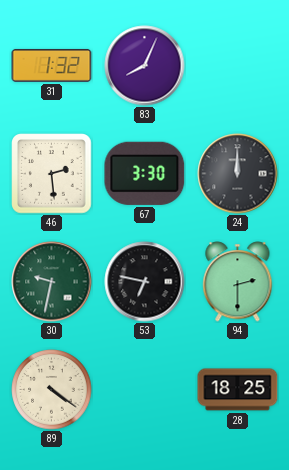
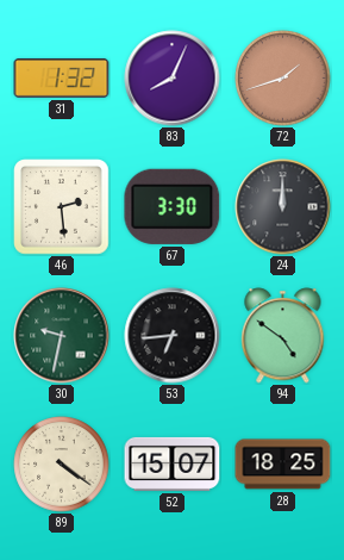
72: none -> 1:42 (283, 79)
53: 6:47 -> 6:44 (173, 336)
94: 2:30 -> 4:51 (283, 336)
52: none -> 15:07 (173, 463)
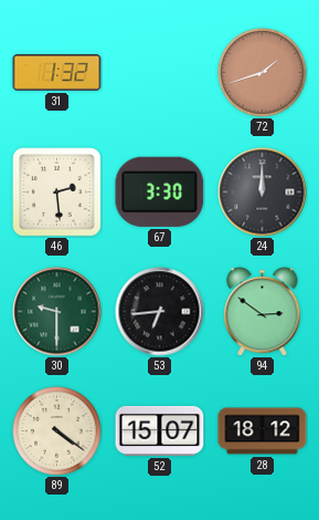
83: 8:04 -> none (173, 79)
30: 9:32 -> 9:30 (57, 312)
94: 4:51 -> 2:51 (263, 312)
28: 18:25 -> 18:12 (263, 431)
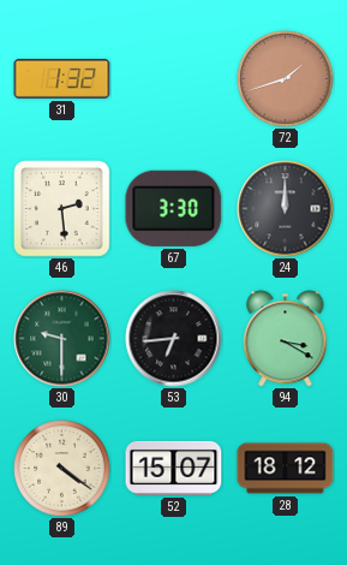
94: 2:51 -> 3:20 (286, 339)
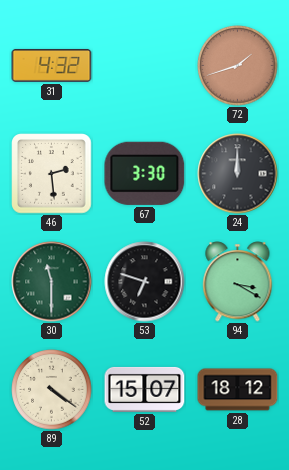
31: 1:32 -> 4:32 (52, 65)
30: 9:30 -> 11:30 (52, 282)
53: 6:44 -> 6:48 (145, 282)
